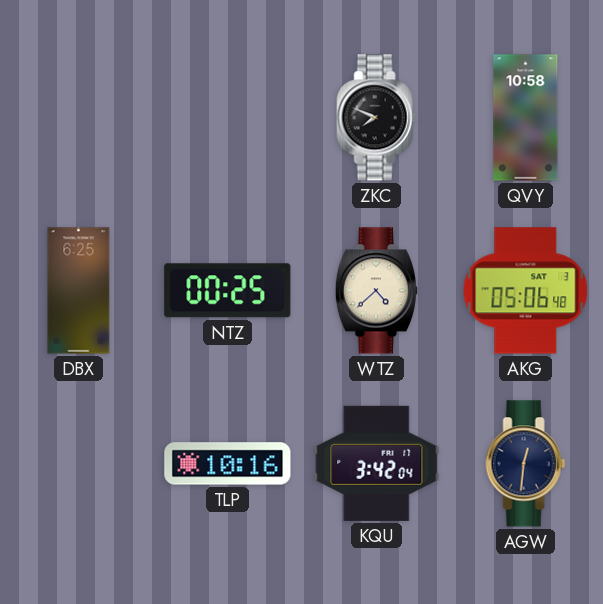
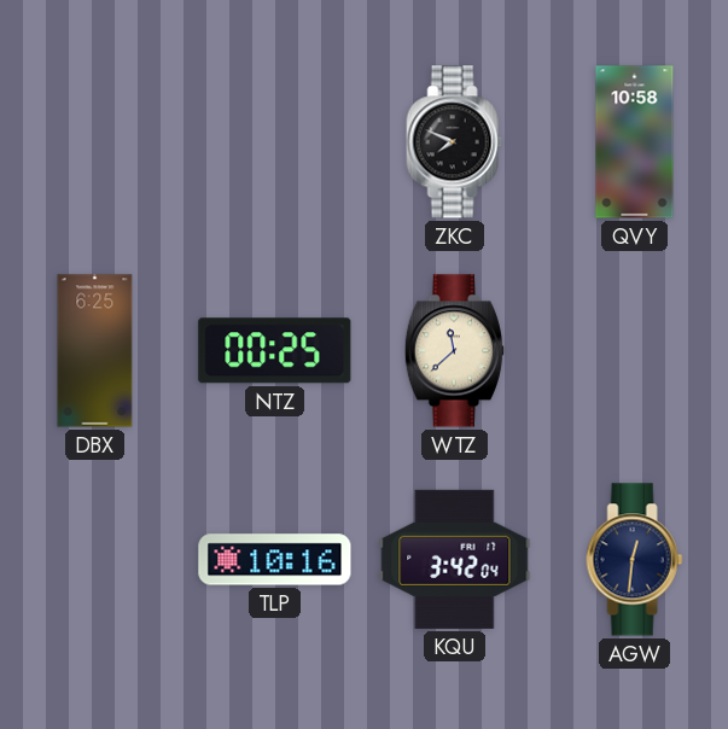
WTZ: 4:38 -> 11:38 (454, 351)
AKG: 05:06 -> none (526, 291)
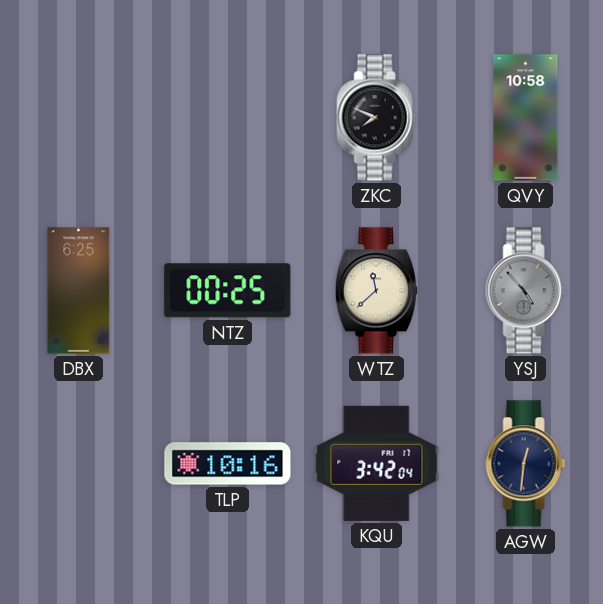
YSJ: none -> 4:53 (526, 291)
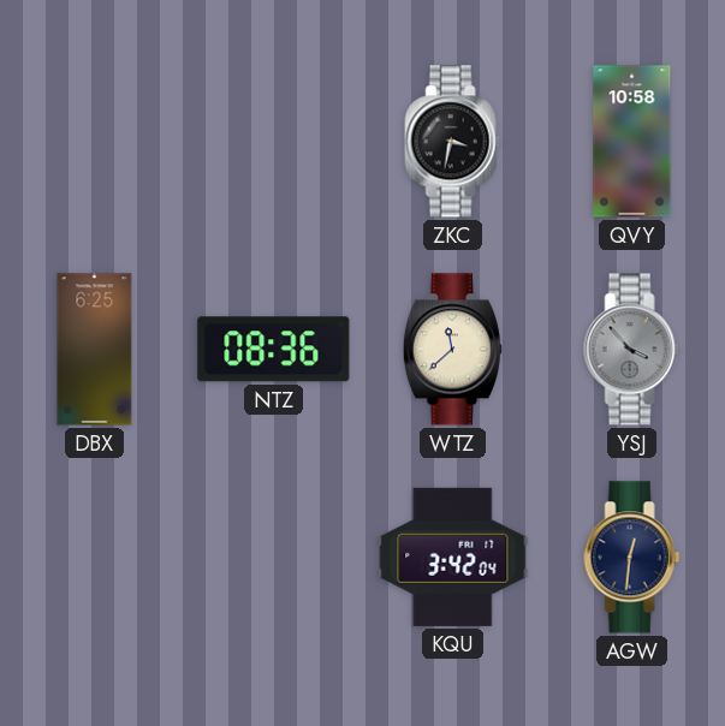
ZKC: 7:49 -> 3:32 (453, 142)
NTZ: 00:25 -> 08:36 (274, 350)
YSJ: 4:53 -> 3:53 (632, 350)
TLP: 10:16 -> none (228, 464)
